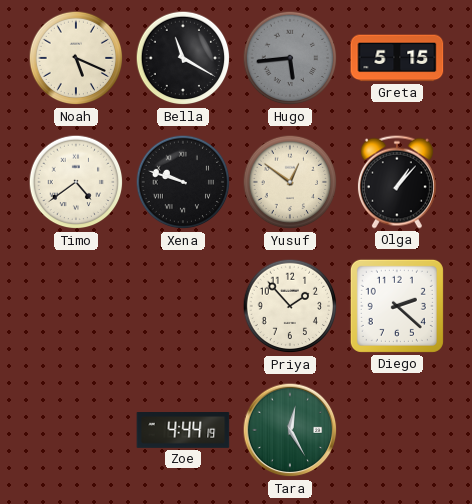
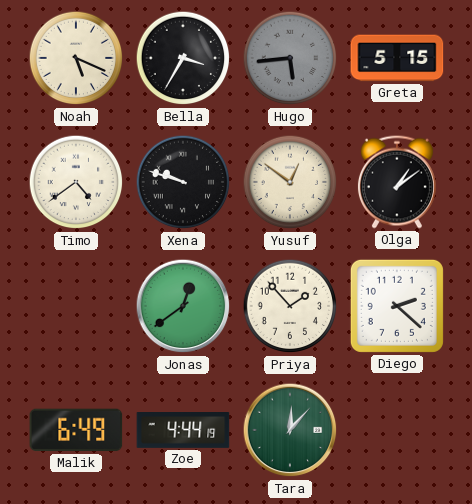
Bella: 11:20 -> 3:35 (183, 58)
Olga: 1:07 -> 1:09 (397, 182)
Jonas: none -> 12:39 (183, 306)
Malik: none -> 6:49 (76, 430)
Tara: 12:25 -> 12:07 (290, 430)
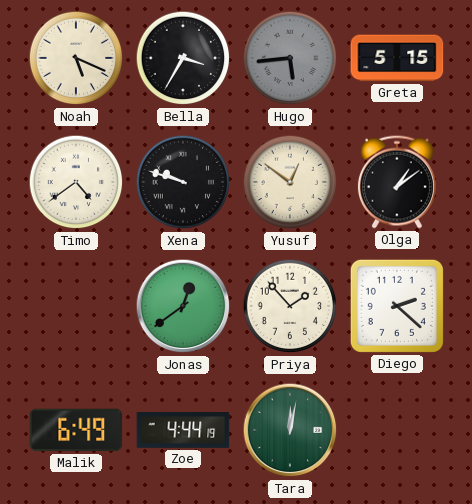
Tara: 12:07 -> 12:02 (290, 430)
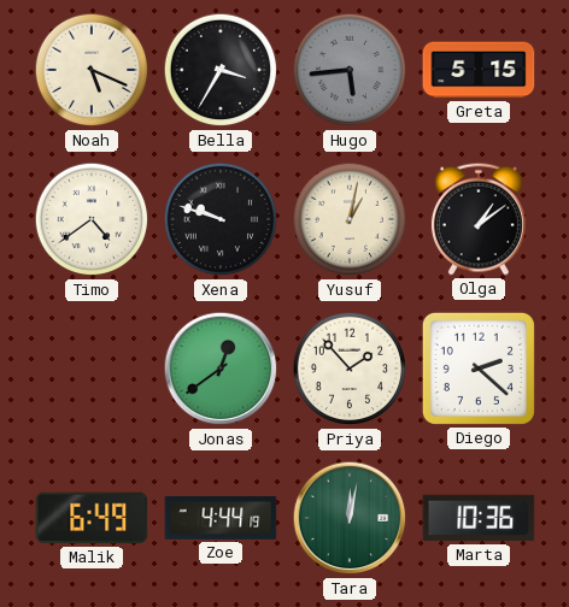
Yusuf: 12:51 -> 1:02 (350, 219)
Marta: none -> 10:36 (479, 518)
